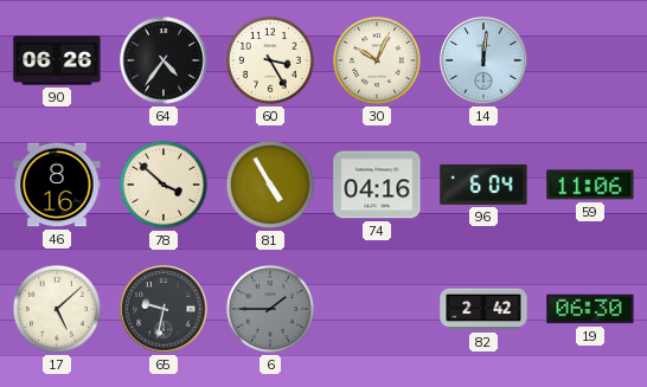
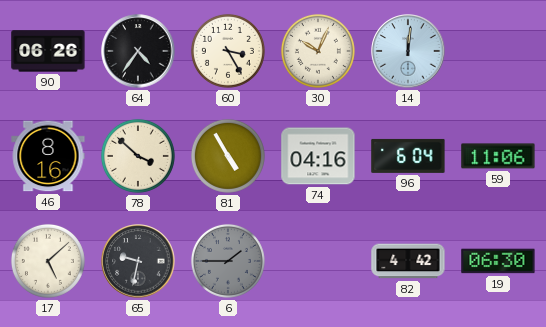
82: 2:42 -> 4:42 (408, 261)
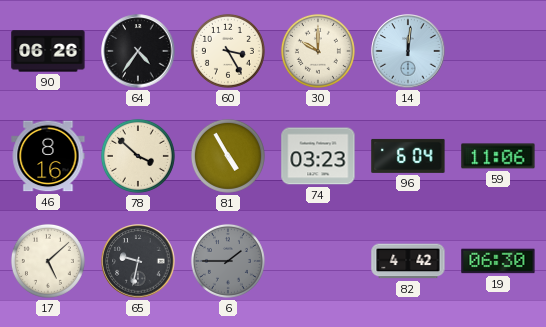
30: 10:04 -> 10:00 (318, 51)
74: 04:16 -> 03:23 (318, 156)
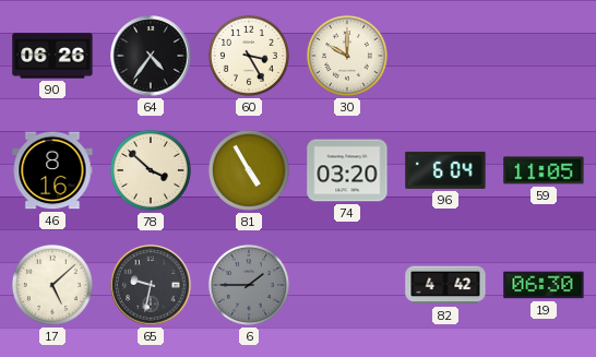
14: 12:01 -> none (408, 51)
74: 03:23 -> 03:20 (347, 170)
59: 11:06 -> 11:05 (544, 170)
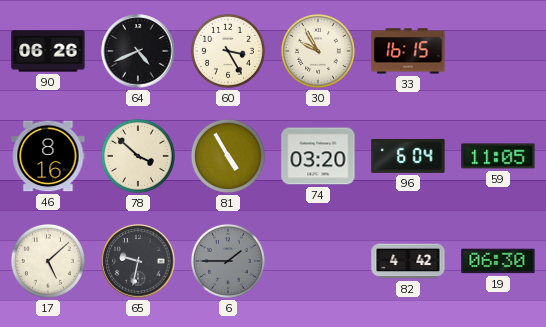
64: 4:36 -> 4:41 (138, 51)
30: 10:00 -> 9:55 (318, 51)
33: none -> 16:15 (408, 51)
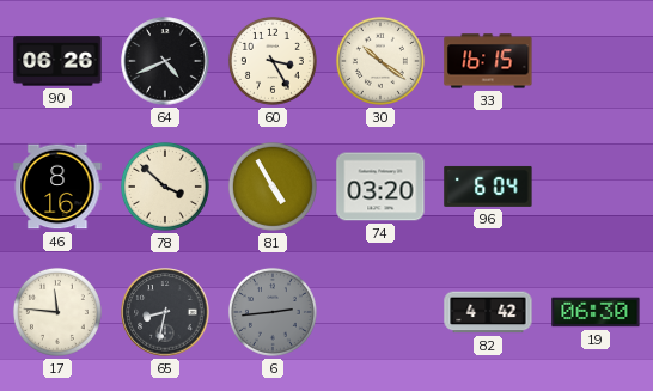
30: 9:55 -> 10:21 (380, 61)
59: 11:05 -> none (498, 156)
17: 5:08 -> 11:46 (57, 312)
65: 9:32 -> 8:32 (165, 312)
6: 1:45 -> 2:44 (273, 312)
